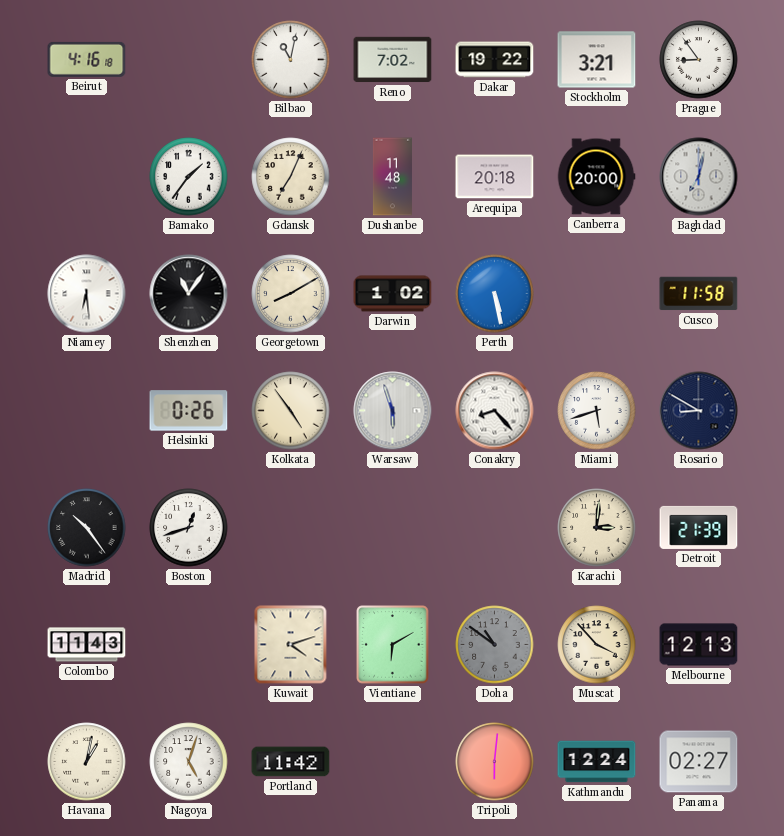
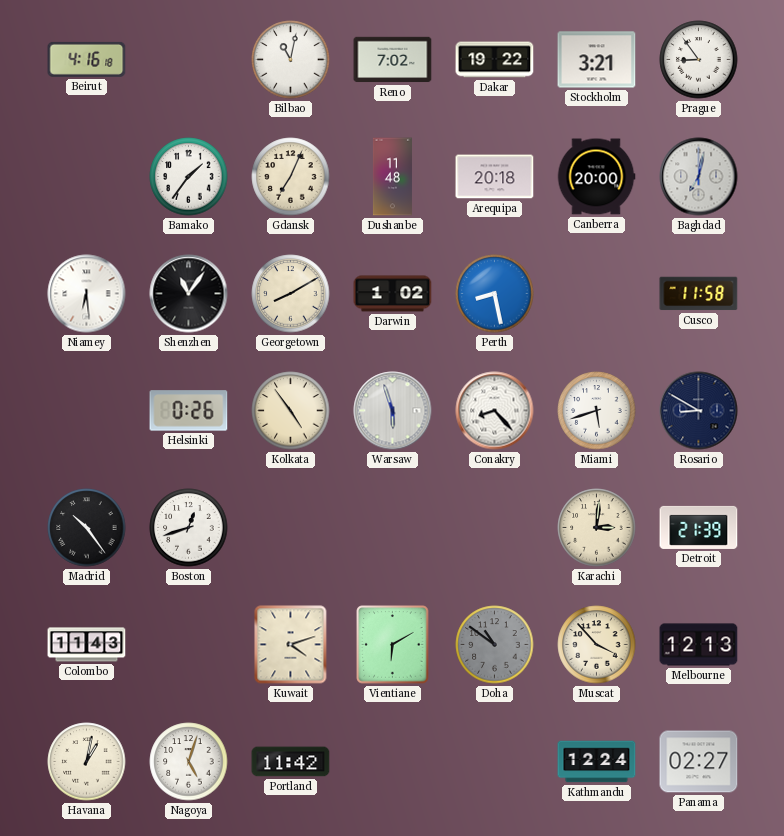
Perth: 5:28 -> 8:28 (495, 294)
Tripoli: 6:01 -> none (495, 762)
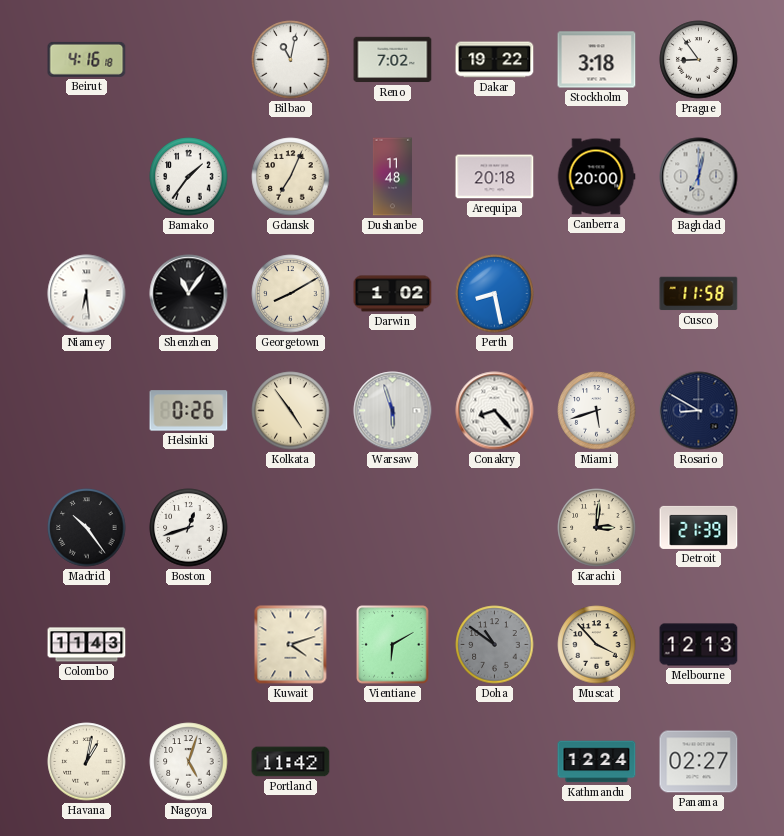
Stockholm: 3:21 -> 3:18 (597, 60)
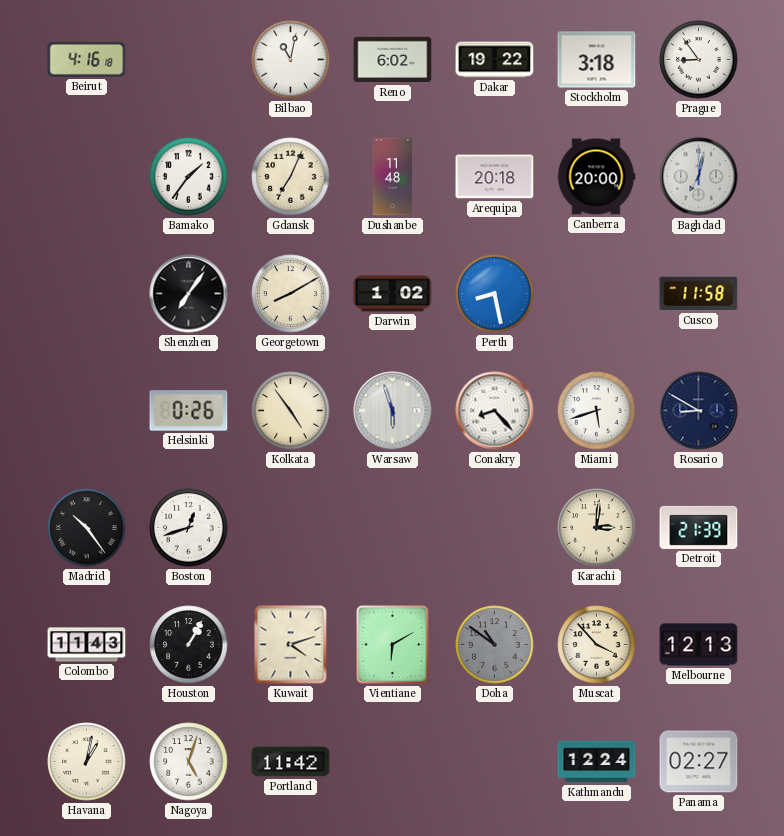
Reno: 7:02 -> 6:02 (393, 60)
Niamey: 6:29 -> none (87, 294)
Shenzhen: 11:06 -> 7:06 (189, 294)
Houston: none -> 1:05 (189, 645)
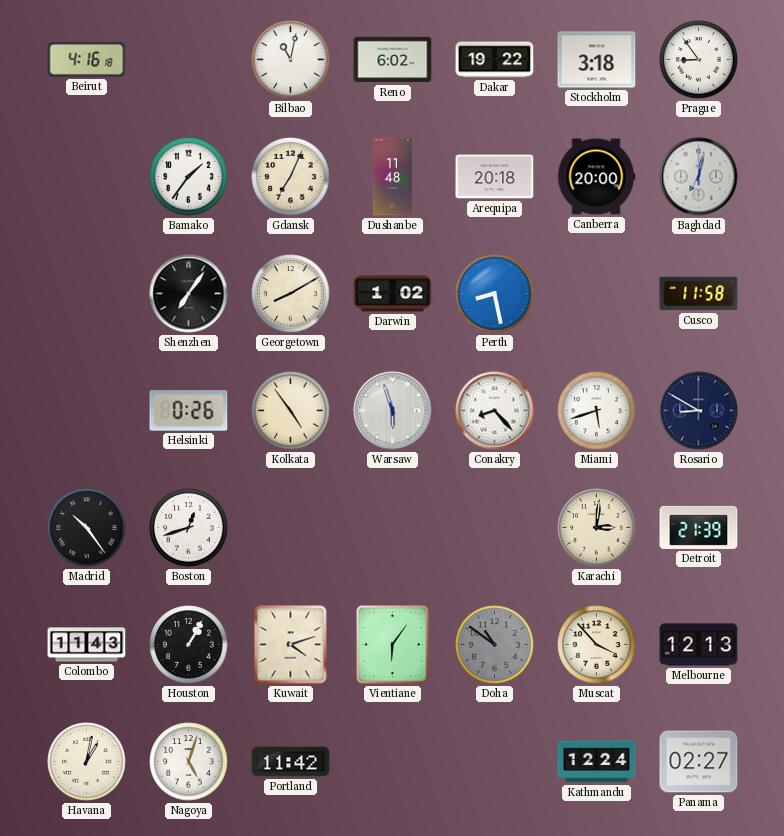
Vientiane: 6:10 -> 6:06 (393, 645)
